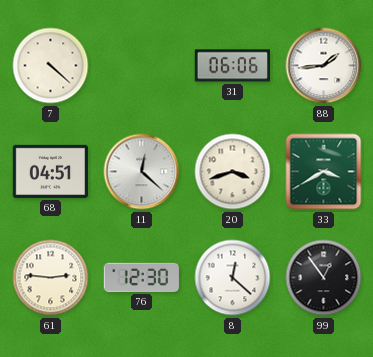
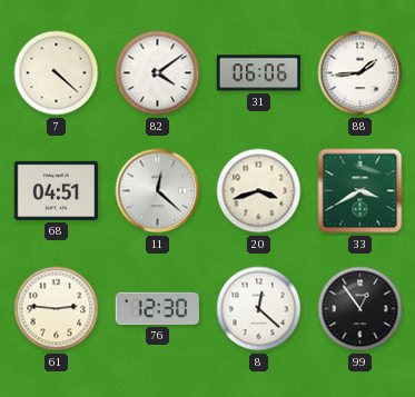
82: none -> 4:09 (158, 73)
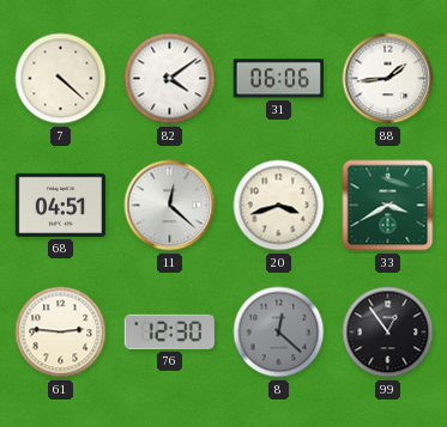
8 dial: white -> grey (279, 333)
